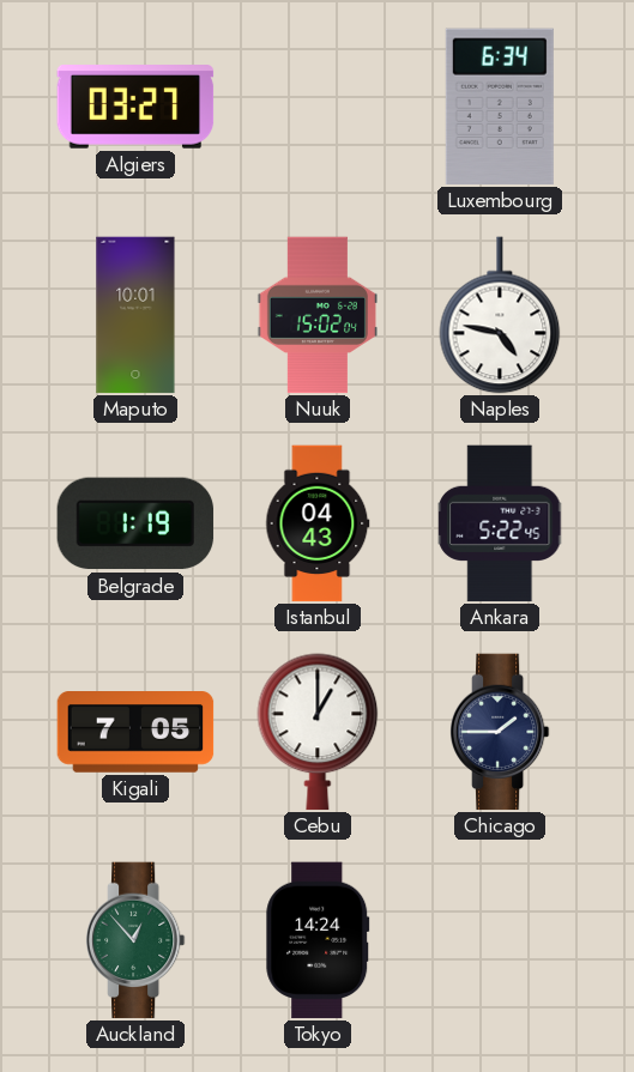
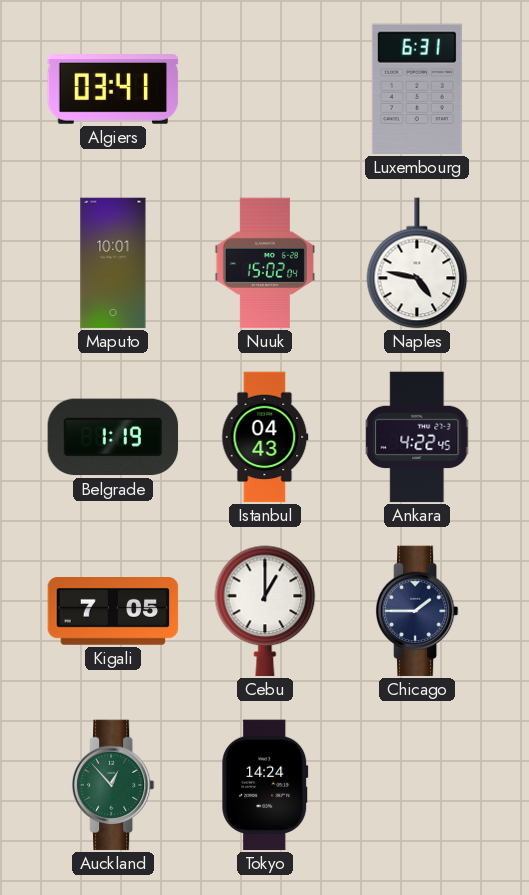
Algiers: 03:27 -> 03:41 (113, 90)
Luxembourg: 6:34 -> 6:31 (417, 89)
Ankara: 5:22 -> 4:22 (418, 437)
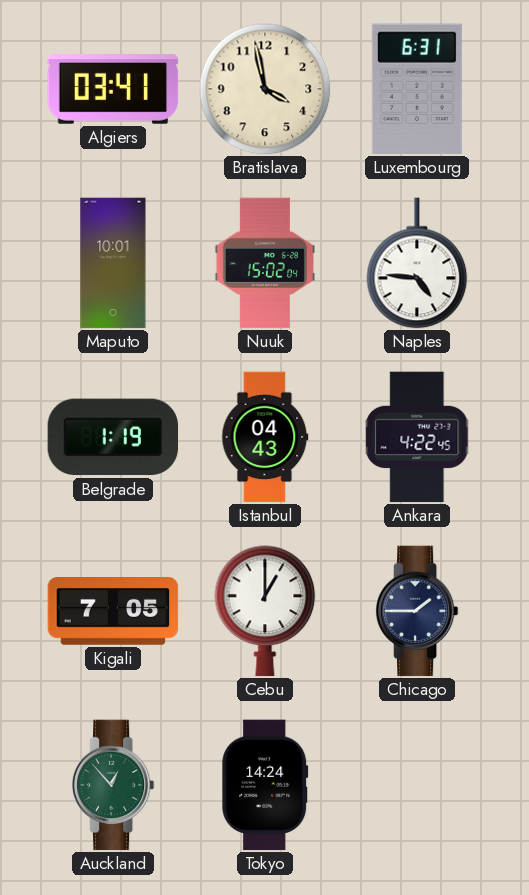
Bratislava: none -> 3:58 (265, 89)
Naples: 4:47 -> 4:46 (417, 263)
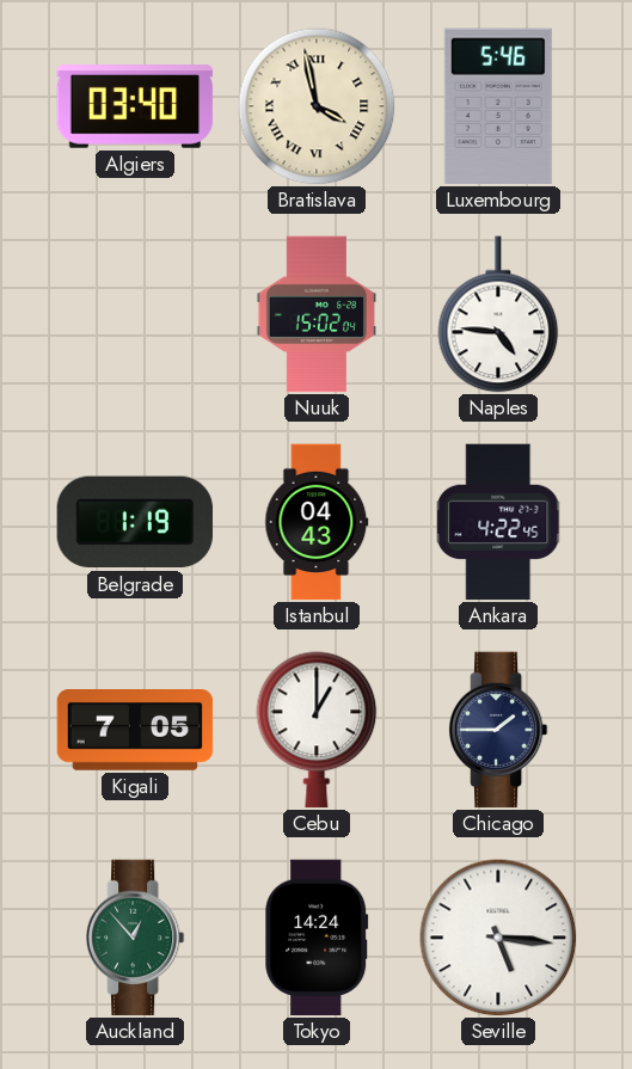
Algiers: 03:41 -> 03:40 (135, 107)
Bratislava numerals: Arabic -> Roman (317, 106)
Luxembourg: 6:31 -> 5:46 (498, 106)
Maputo: 10:01 -> none (113, 263)
Seville: none -> 5:16 (498, 938)
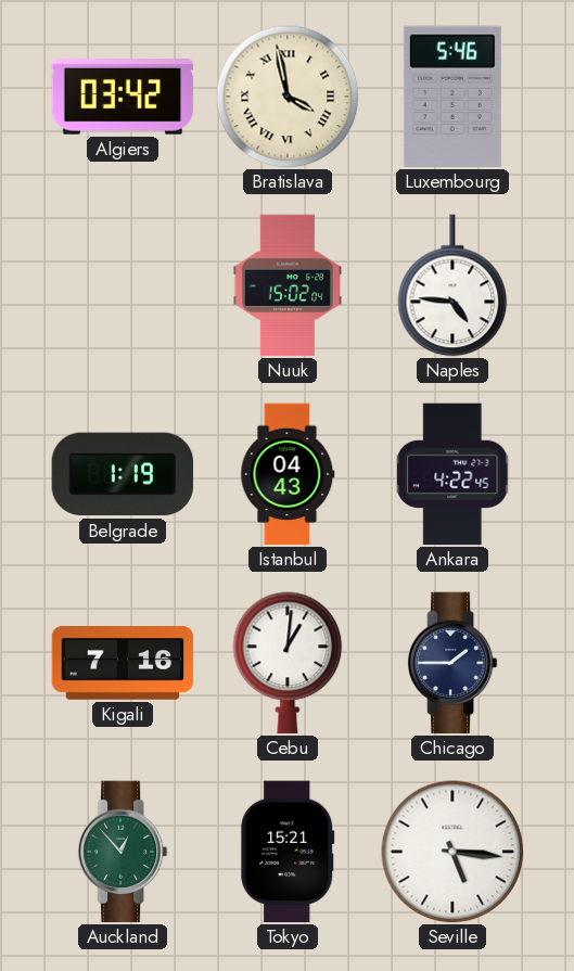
Algiers: 03:40 -> 03:42 (123, 98)
Kigali: 7:05 -> 7:16 (123, 664)
Cebu: 1:00 -> 1:01 (288, 663)
Tokyo: 14:24 -> 15:21 (288, 852)
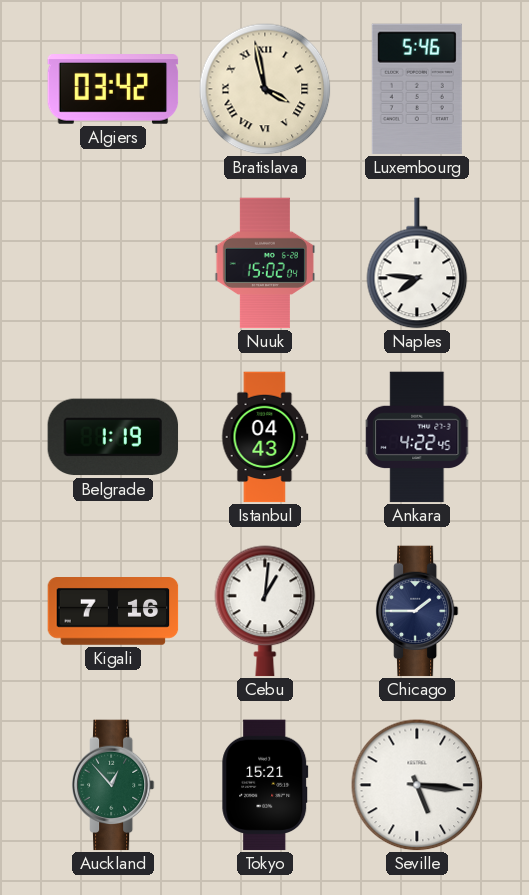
Naples: 4:46 -> 7:46 (417, 263)
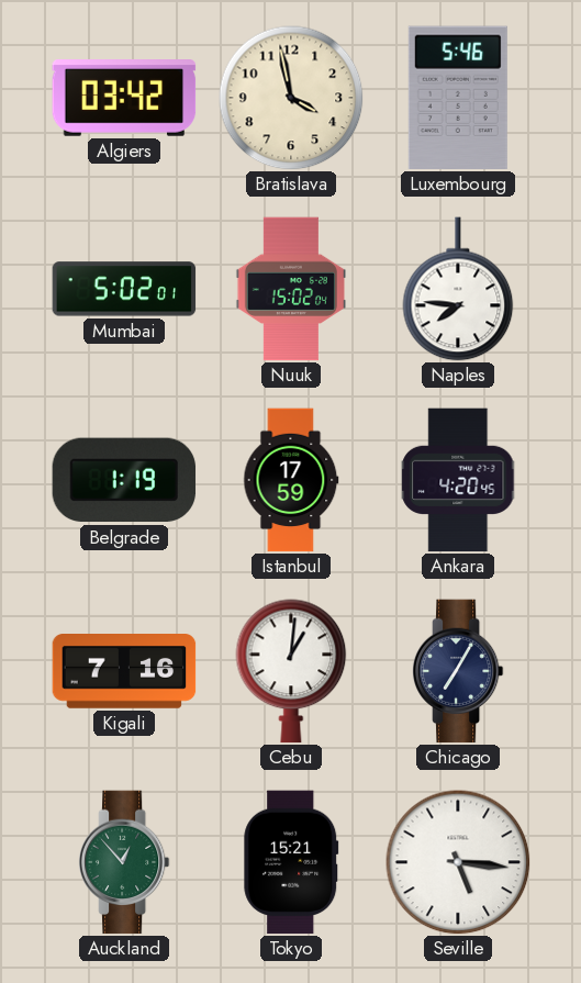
Bratislava numerals: Roman -> Arabic (291, 98)
Mumbai: none -> 5:02 (124, 289)
Istanbul: 04:43 -> 17:59 (291, 480)
Ankara: 4:22 -> 4:20 (459, 480)
Chicago: 1:45 -> 7:05 (458, 671)
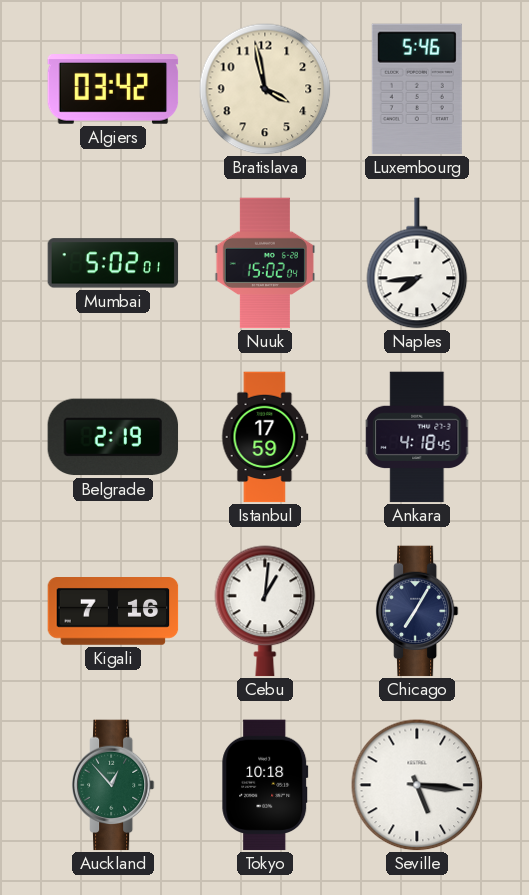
Naples: 7:46 -> 7:44 (417, 263)
Belgrade: 1:19 -> 2:19 (113, 437)
Ankara: 4:20 -> 4:18 (418, 437)
Tokyo: 15:21 -> 10:18 (265, 785)
